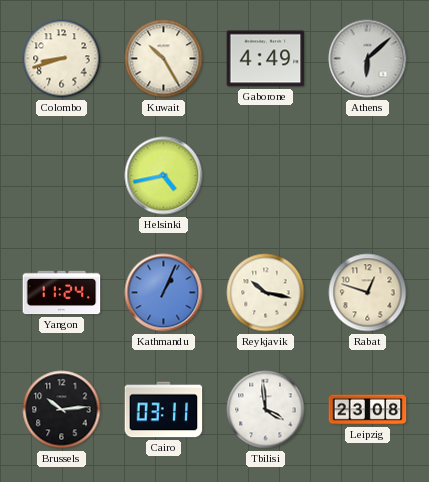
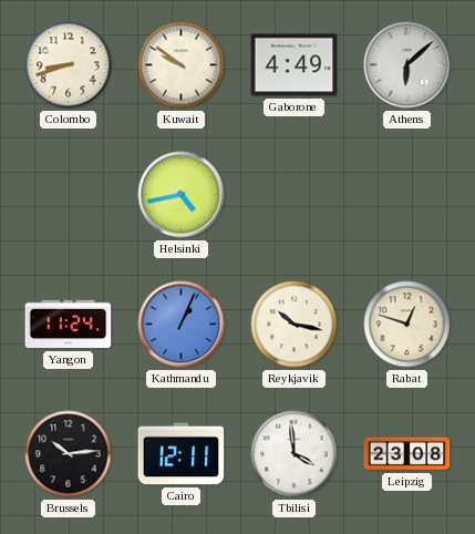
Kuwait: 10:25 -> 9:51 (182, 65)
Cairo: 03:11 -> 12:11 (182, 454)
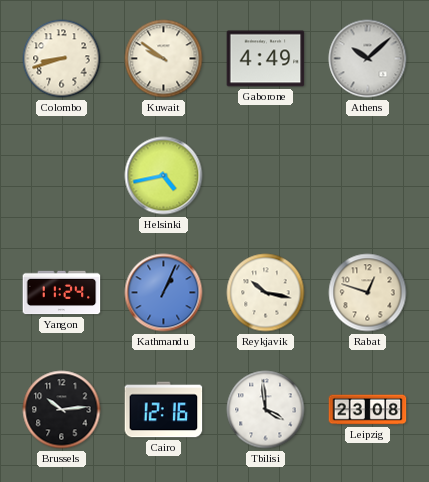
Athens: 6:08 -> 10:08 (368, 59)
Cairo: 12:11 -> 12:16 (164, 410)
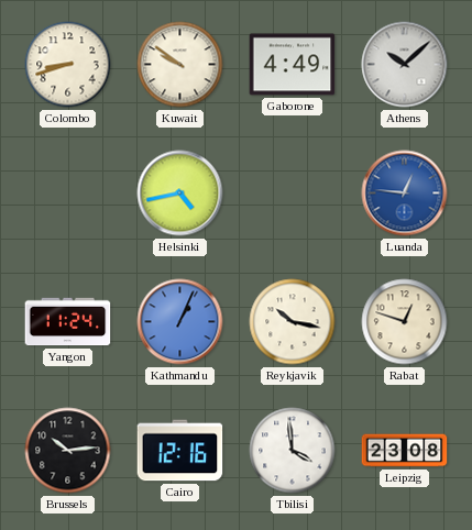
Luanda: none -> 12:46 (405, 194)
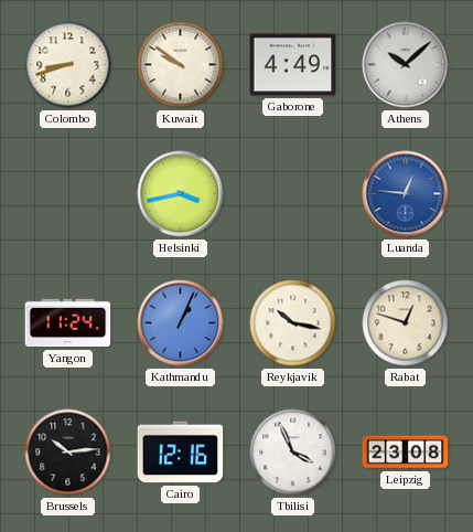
Helsinki: 4:43 -> 3:43 (181, 194)
Tbilisi: 3:59 -> 3:56 (293, 453)
